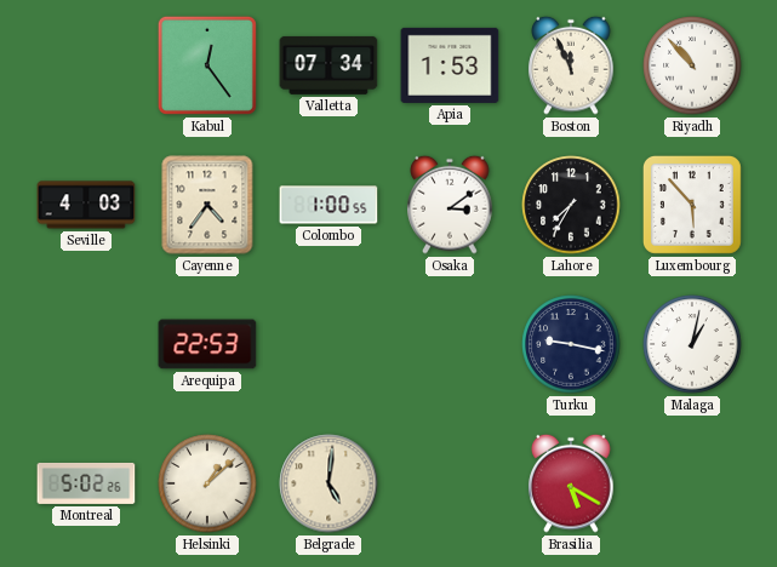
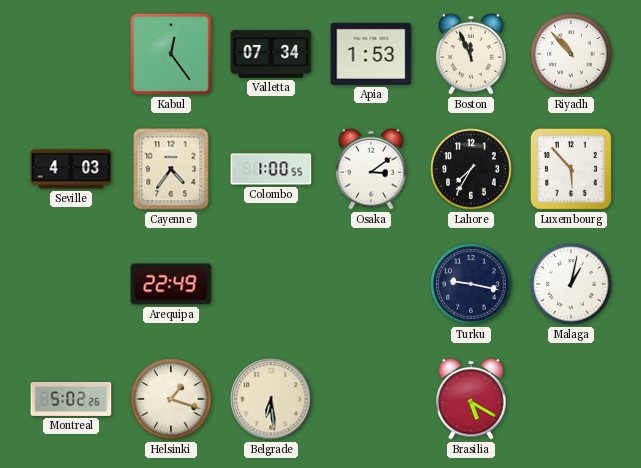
Arequipa: 22:53 -> 22:49 (171, 284)
Helsinki: 1:08 -> 1:18 (171, 399)
Belgrade: 5:01 -> 6:29 (271, 399)
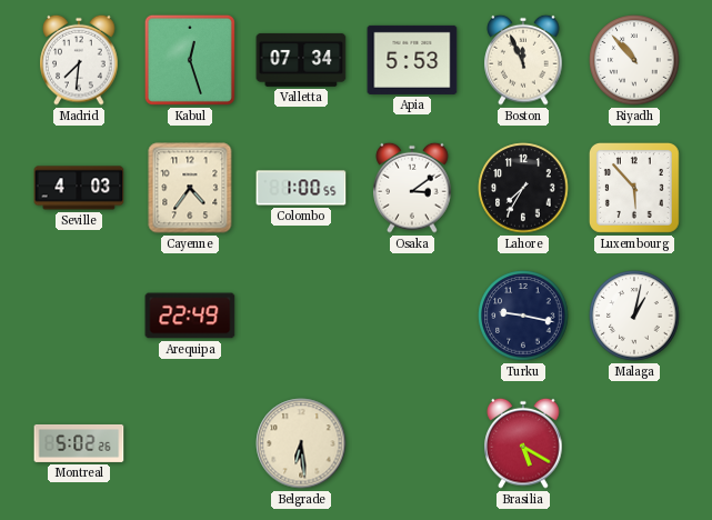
Madrid: none -> 7:31 (79, 60)
Kabul: 12:24 -> 12:27 (190, 60)
Apia: 1:53 -> 5:53 (412, 60)
Helsinki: 1:18 -> none (171, 399)
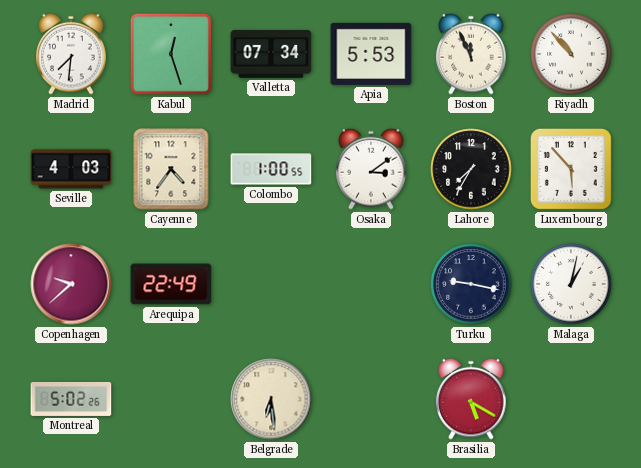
Copenhagen: none -> 9:38 (71, 284)
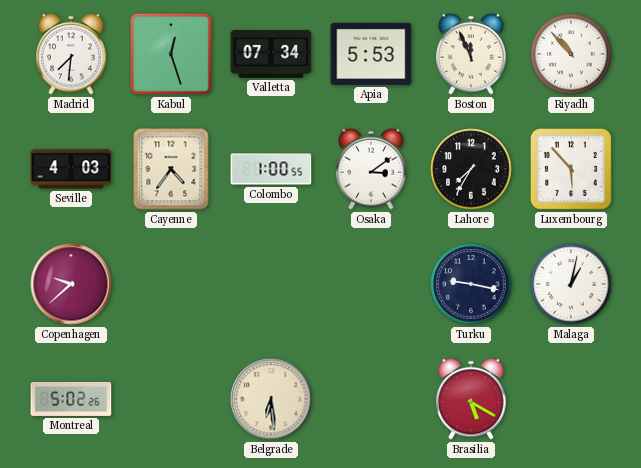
Arequipa: 22:49 -> none (171, 284)
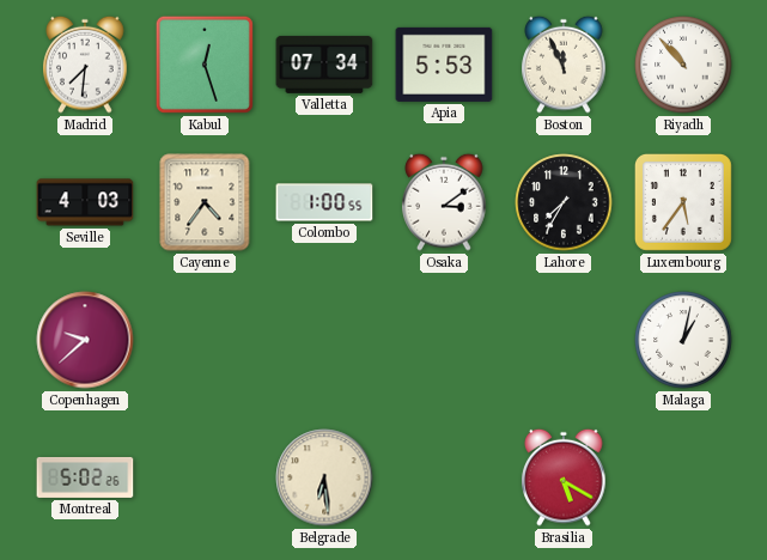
Luxembourg: 5:53 -> 5:36 (683, 202)
Turku: 9:17 -> none (471, 284)
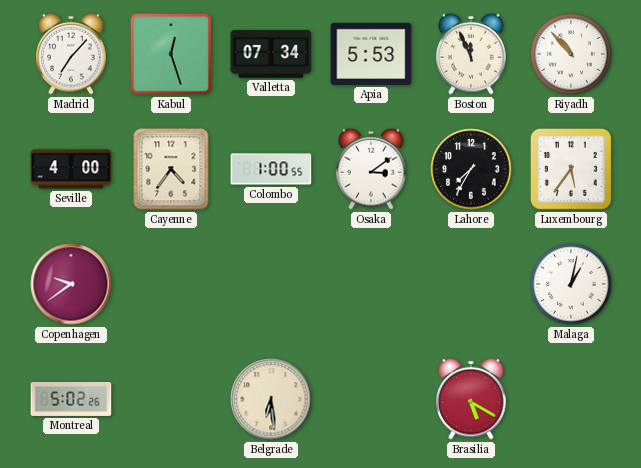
Madrid: 7:31 -> 7:07 (71, 54)
Seville: 4:03 -> 4:00 (71, 169)
Copenhagen: 9:38 -> 9:39 (71, 284)
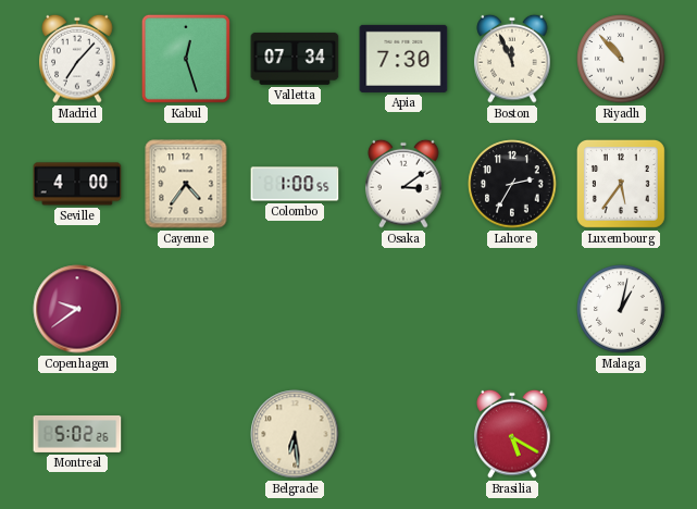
Apia: 5:53 -> 7:30 (403, 59)
Lahore: 7:35 -> 2:35 (512, 184)
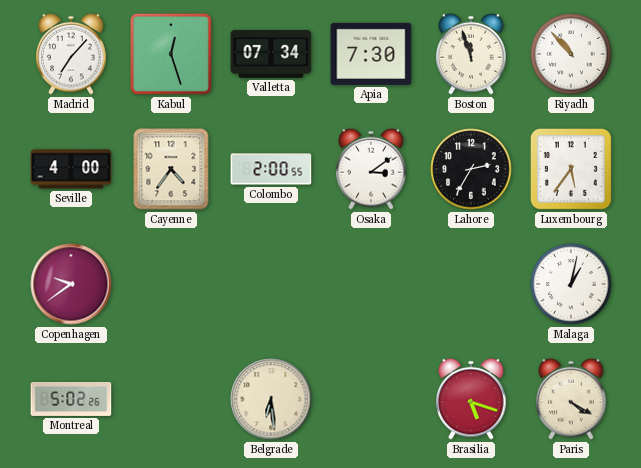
Boston: 11:56 -> 11:57 (471, 54)
Colombo: 1:00 -> 2:00 (271, 169)
Brasilia: 5:20 -> 5:18 (471, 399)
Paris: none -> 4:20 (571, 399)
